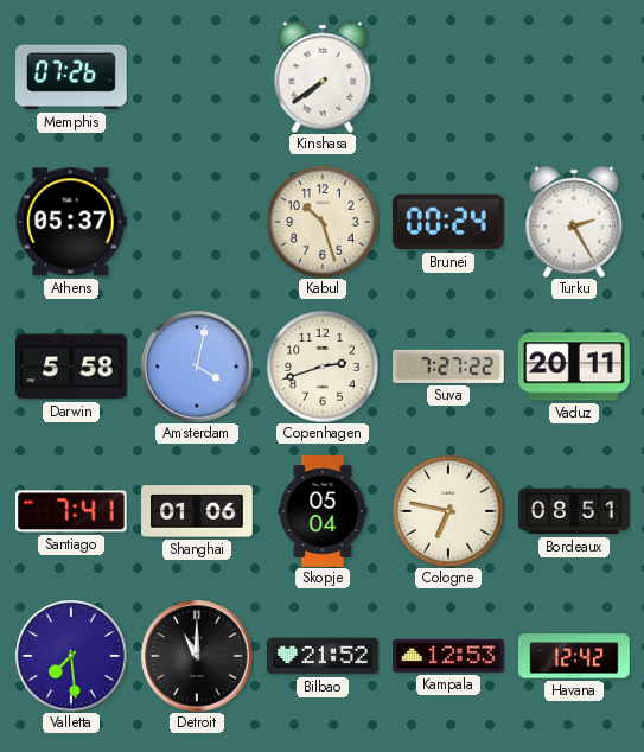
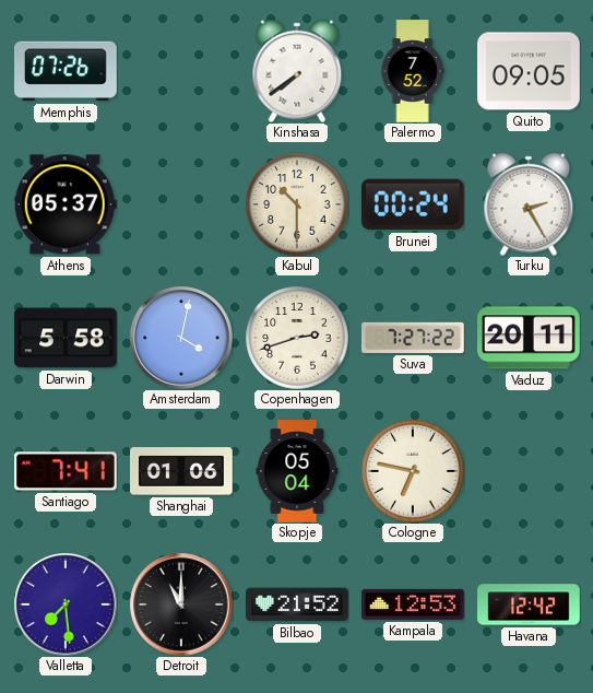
Palermo: none -> 7:52 (413, 71)
Quito: none -> 09:05 (530, 71)
Kabul: 10:27 -> 10:30 (297, 204)
Bordeaux: 08:51 -> none (575, 511)
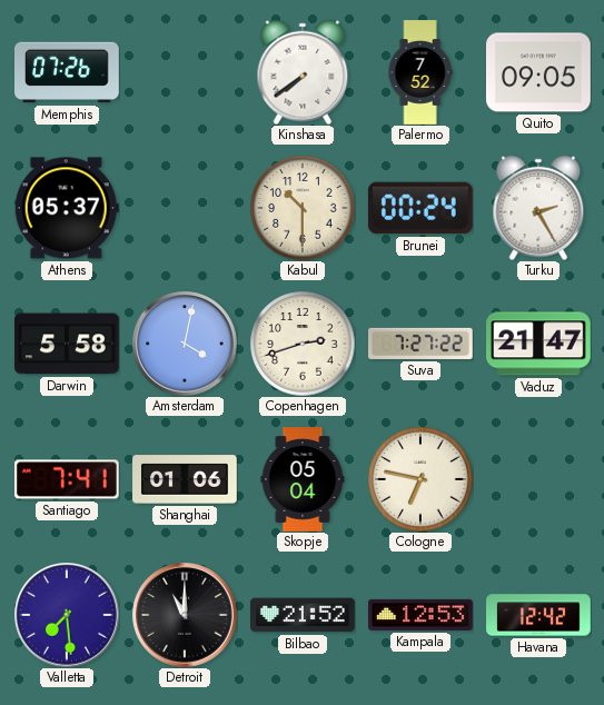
Vaduz: 20:11 -> 21:47 (539, 344)
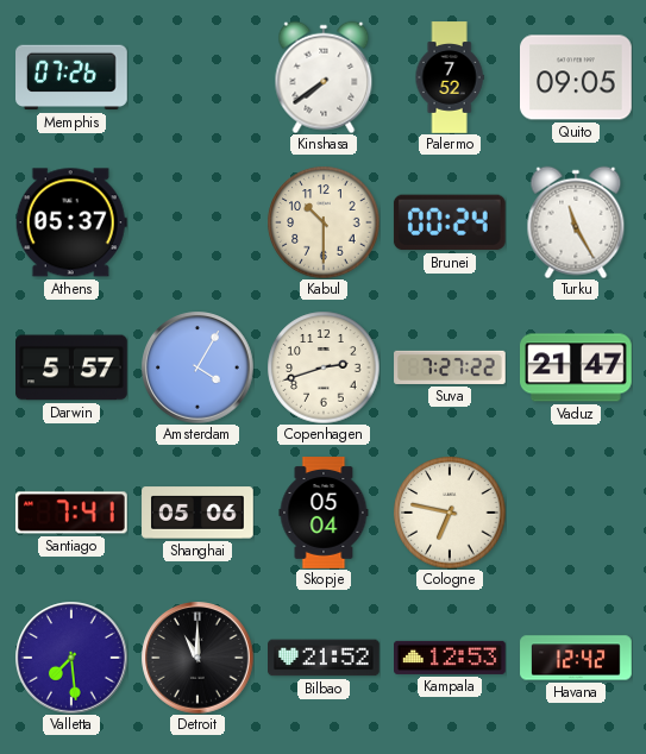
Turku: 2:25 -> 11:25 (576, 222)
Darwin: 5:58 -> 5:57 (71, 367)
Amsterdam: 4:02 -> 4:05 (197, 367)
Shanghai: 01:06 -> 05:06 (197, 513)
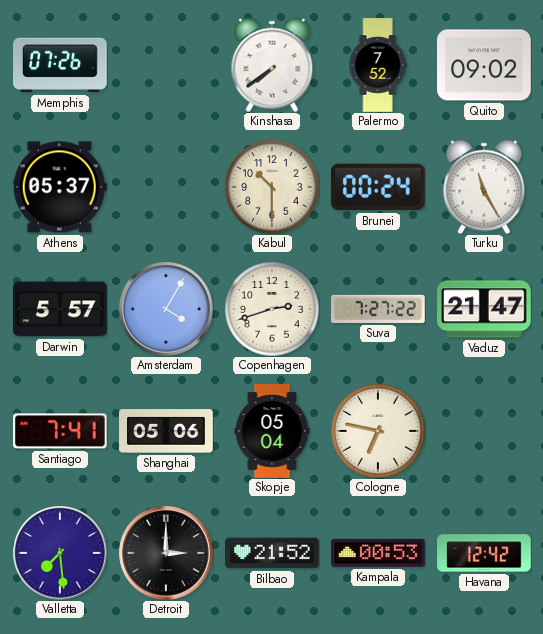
Quito: 09:05 -> 09:02 (485, 65)
Detroit: 11:00 -> 3:00 (166, 553)
Kampala: 12:53 -> 00:53 (379, 553)
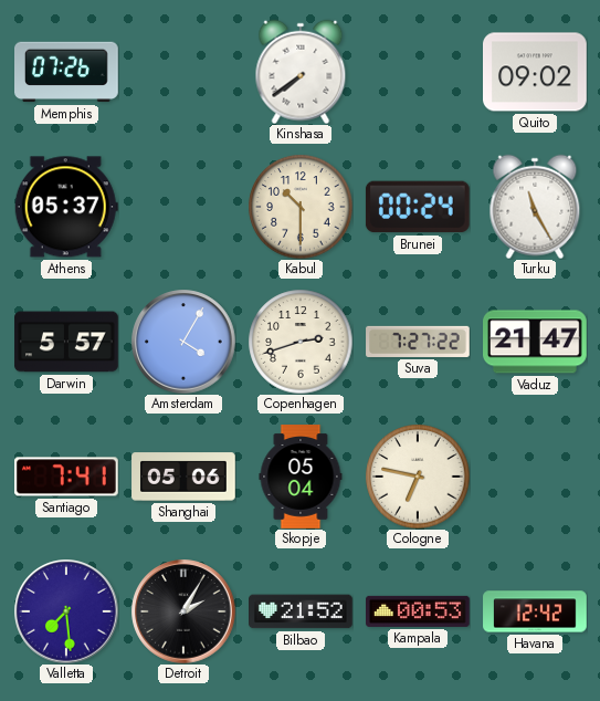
Palermo: 7:52 -> none (378, 65)
Detroit: 3:00 -> 2:05 (183, 611)
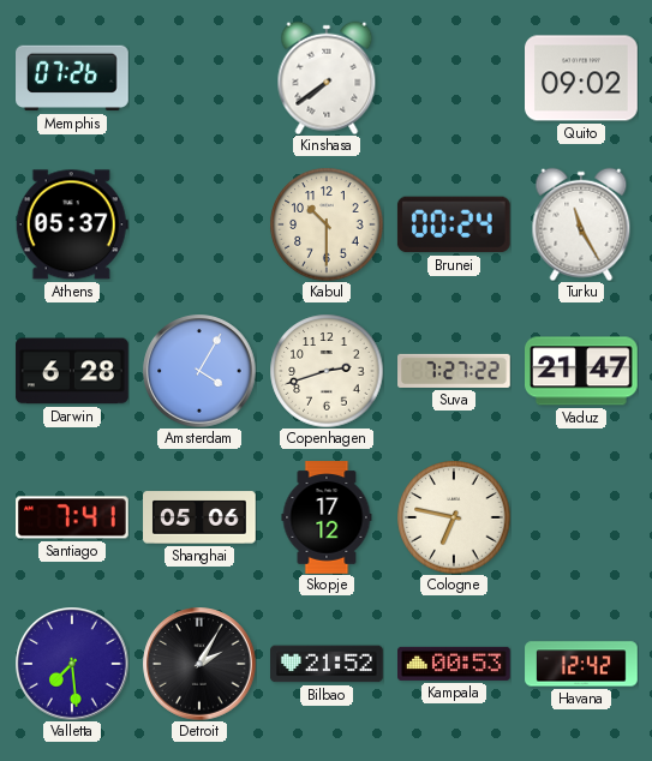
Darwin: 5:57 -> 6:28 (72, 371)
Skopje: 05:04 -> 17:12 (327, 517)
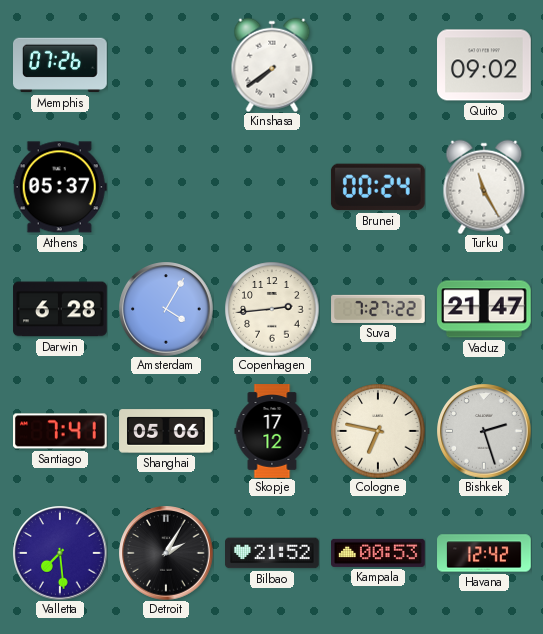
Kabul: 10:30 -> none (327, 224)
Copenhagen: 2:42 -> 2:44 (272, 309)
Bishkek: none -> 2:27 (484, 431)
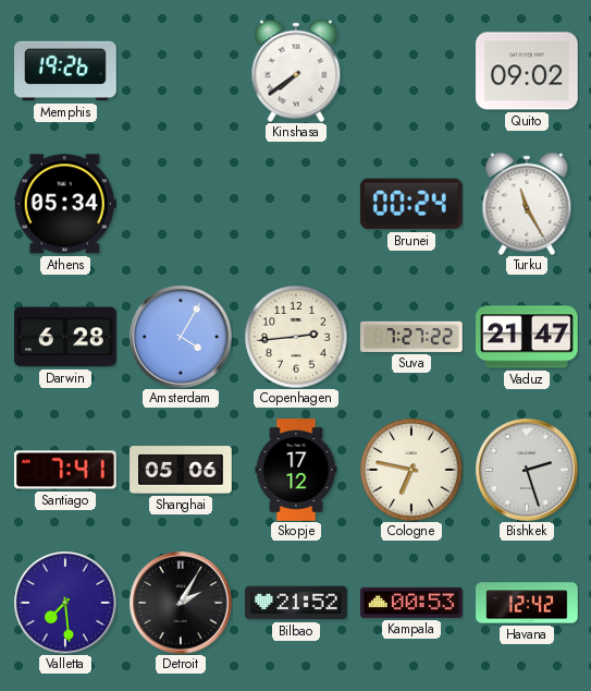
Memphis: 07:26 -> 19:26 (66, 71)
Athens: 05:37 -> 05:34 (65, 204)
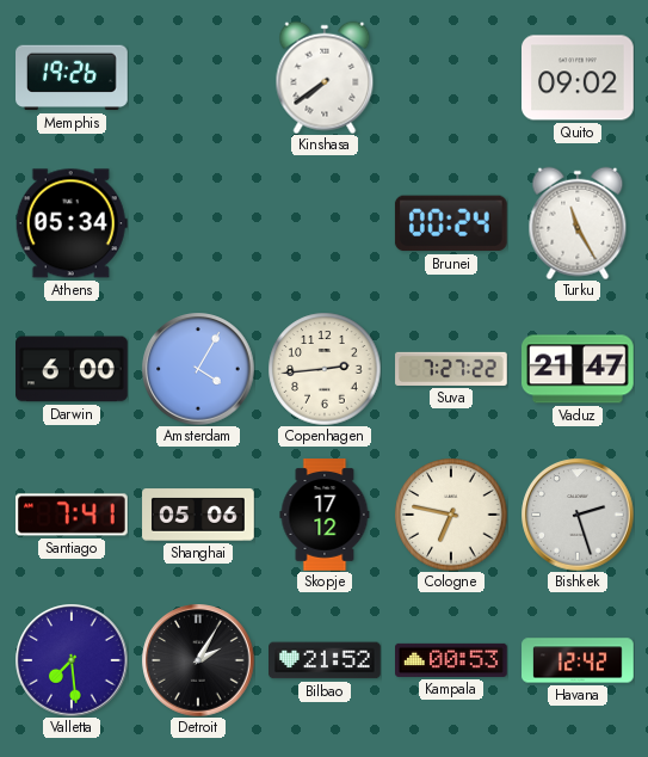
Darwin: 6:28 -> 6:00 (72, 369)
